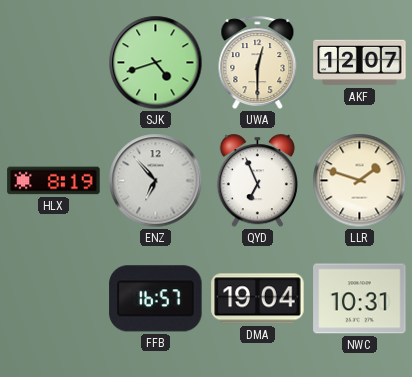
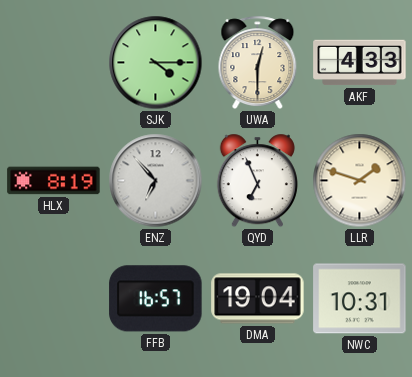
SJK: 4:42 -> 4:15 (156, 63)
AKF: 12:07 -> 4:33 (360, 63)
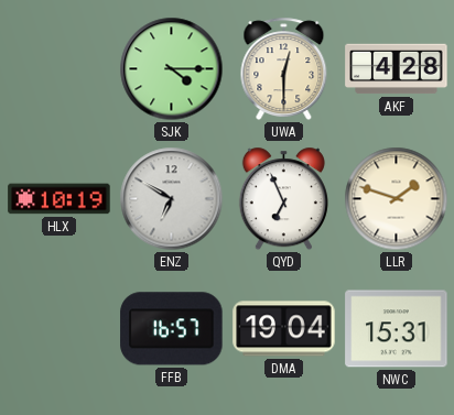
AKF: 4:33 -> 4:28 (397, 69)
HLX: 8:19 -> 10:19 (60, 199)
ENZ: 6:53 -> 6:50 (172, 199)
NWC: 10:31 -> 15:31 (397, 329)
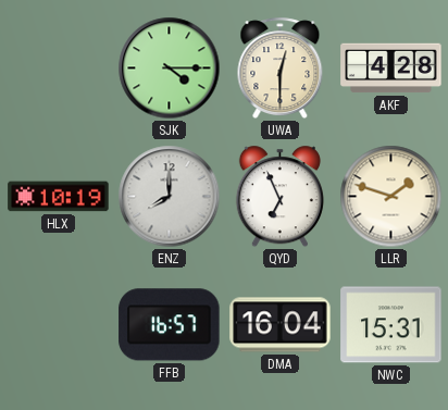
ENZ: 6:50 -> 8:00 (170, 197)
DMA: 19:04 -> 16:04 (281, 325)
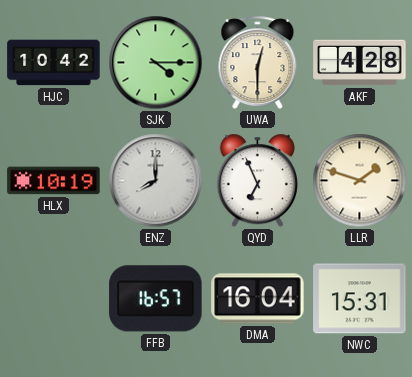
HJC: none -> 10:42 (54, 63)
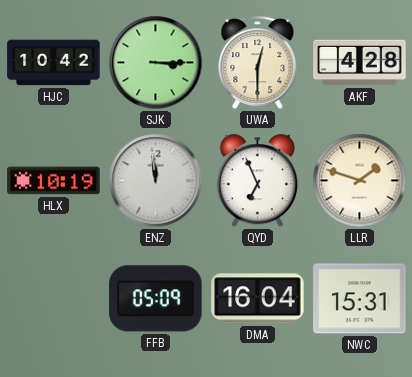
SJK: 4:15 -> 3:15 (156, 63)
ENZ: 8:00 -> 11:59 (156, 181)
FFB: 16:57 -> 05:09 (156, 299)
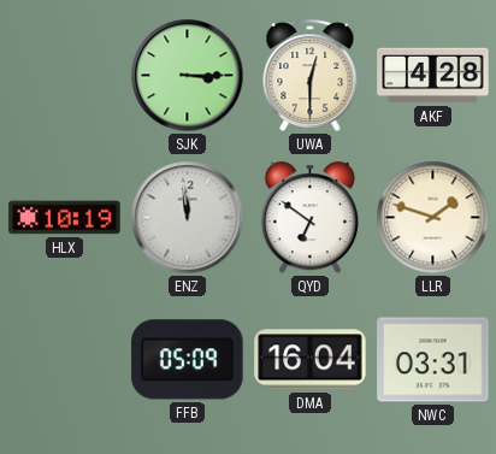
HJC: 10:42 -> none (54, 63)
QYD: 6:56 -> 6:51 (309, 218)
NWC: 15:31 -> 03:31 (433, 360)
